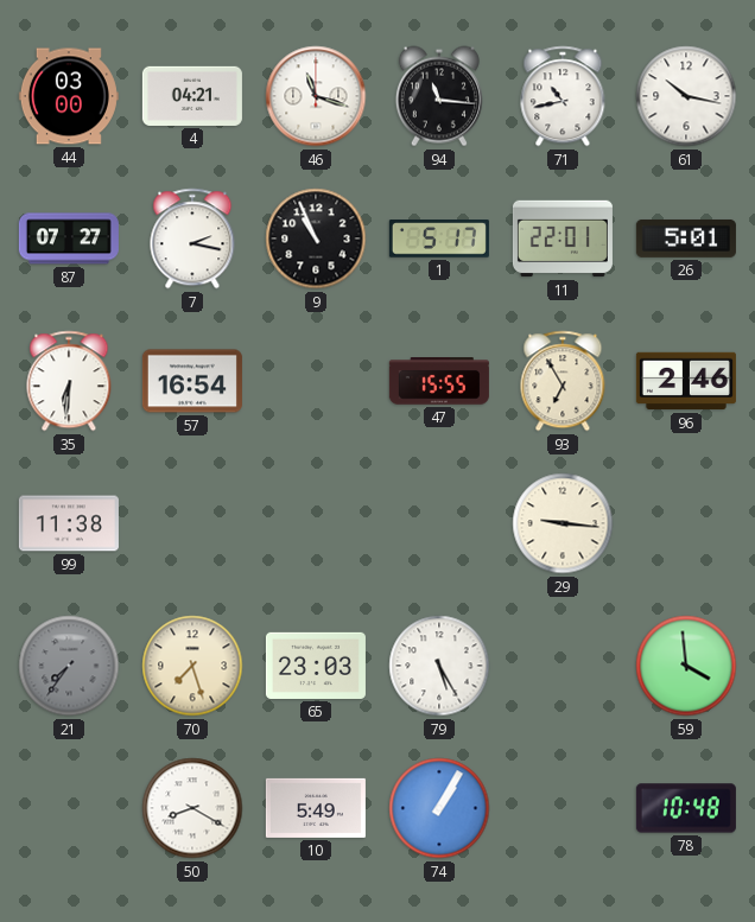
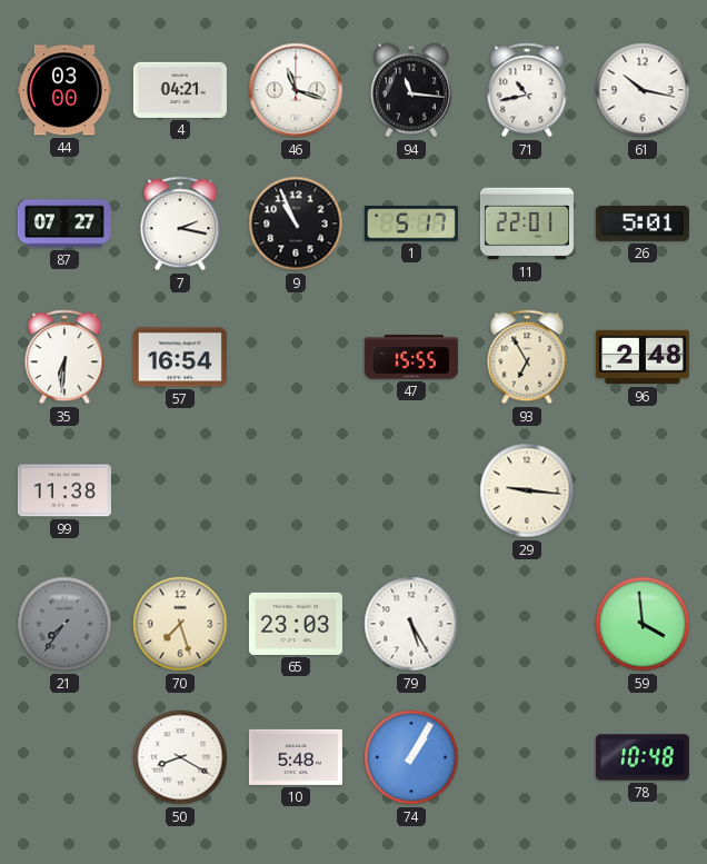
96: 2:46 -> 2:48 (643, 357)
10: 5:49 -> 5:48 (296, 757)
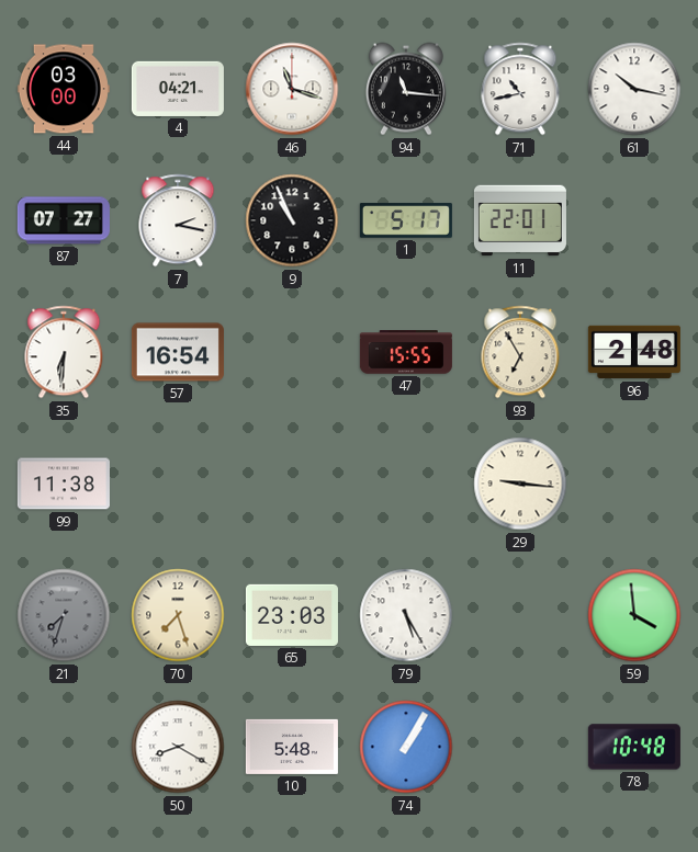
26: 5:01 -> none (643, 224)
21: 7:36 -> 7:33 (64, 615)
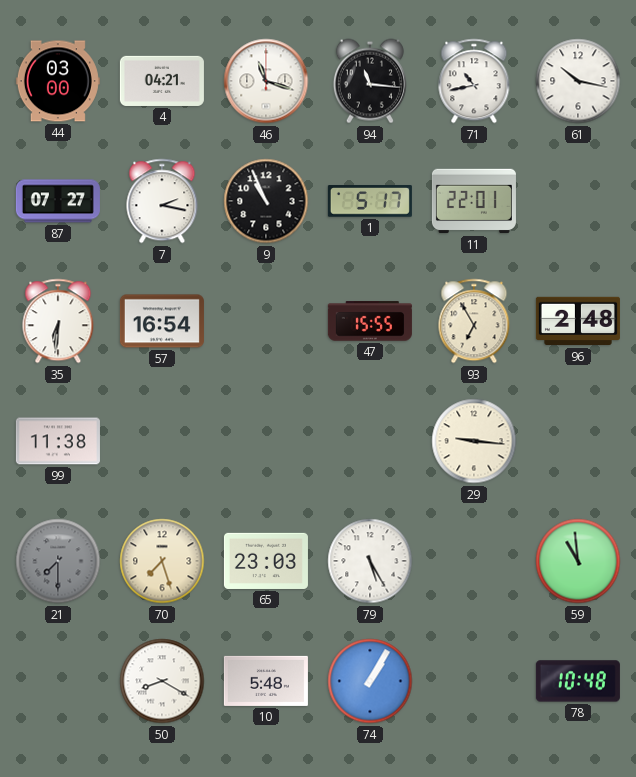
21: 7:33 -> 7:30 (58, 561)
59: 3:59 -> 10:59 (578, 561)
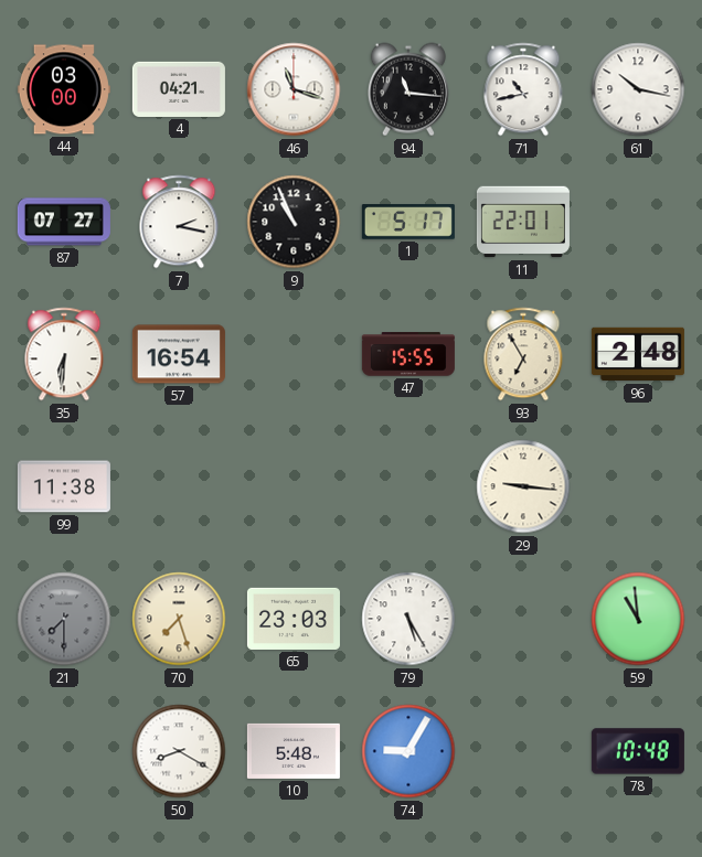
74: 1:05 -> 9:05 (408, 751)
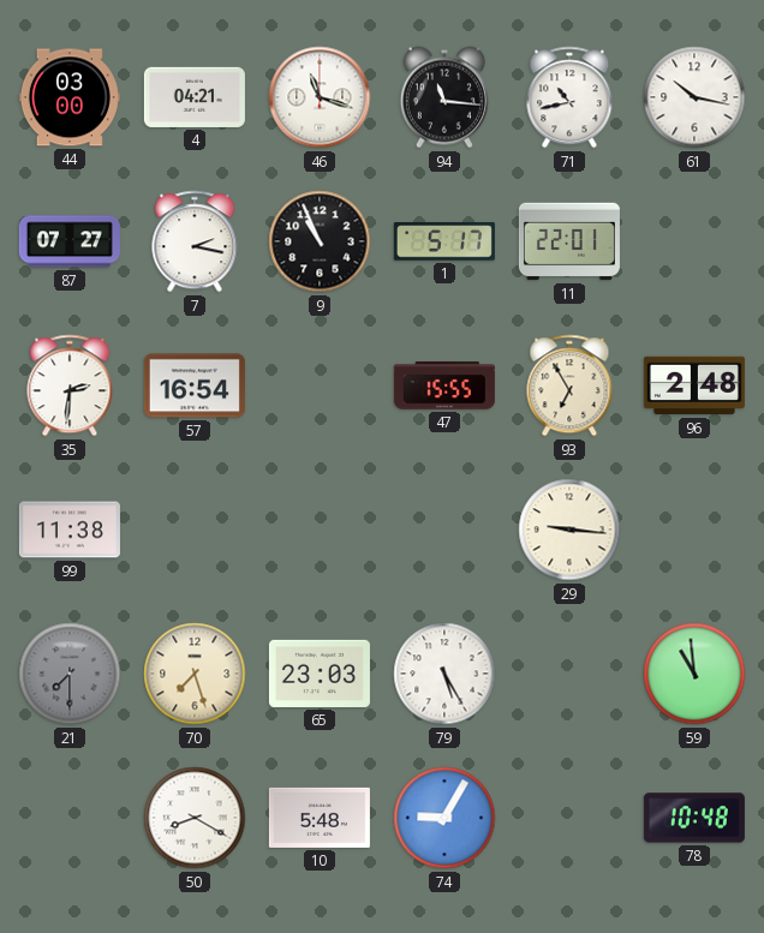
35: 6:31 -> 2:31 (70, 385)
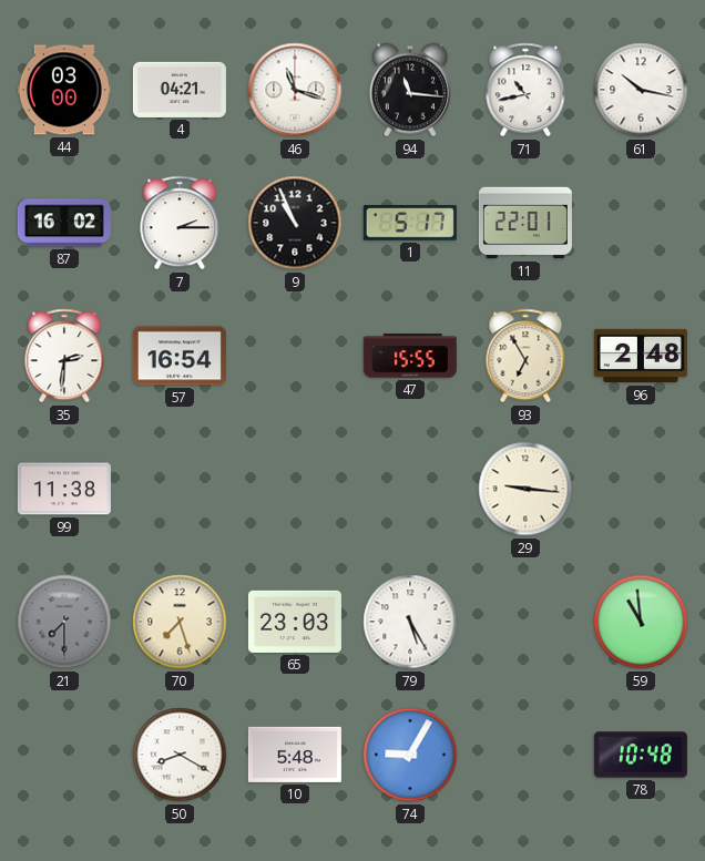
87: 07:27 -> 16:02 (64, 223)
7: 2:17 -> 2:15 (180, 223)
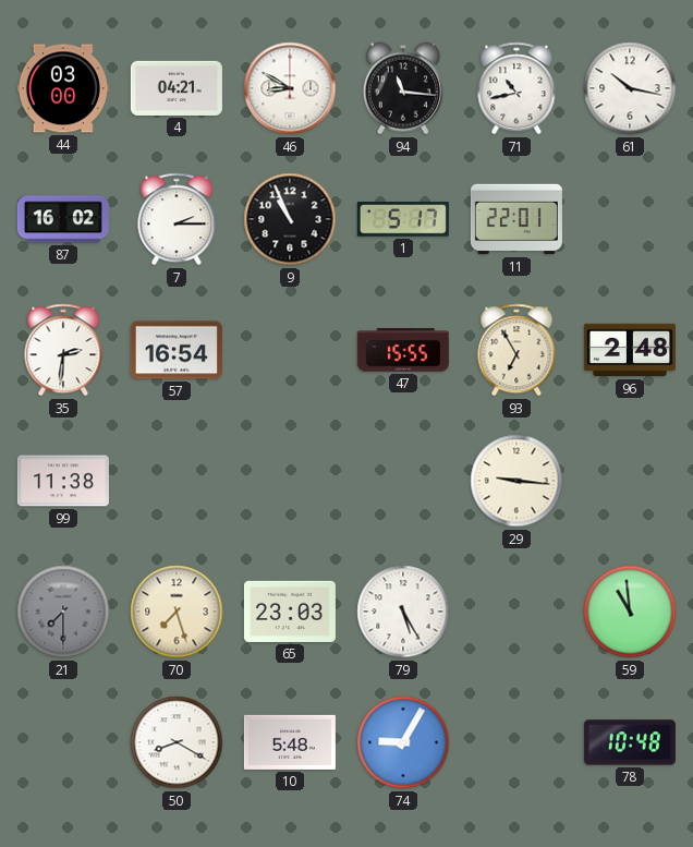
46: 11:18 -> 8:50 (290, 88)
